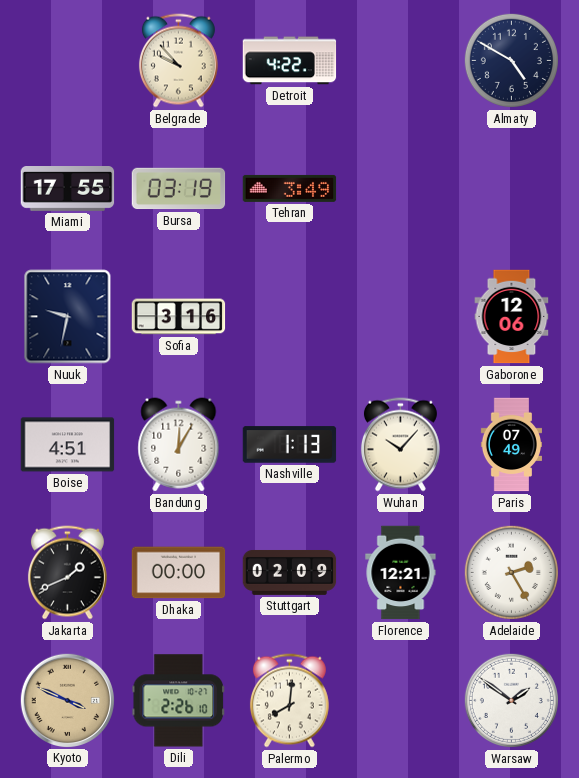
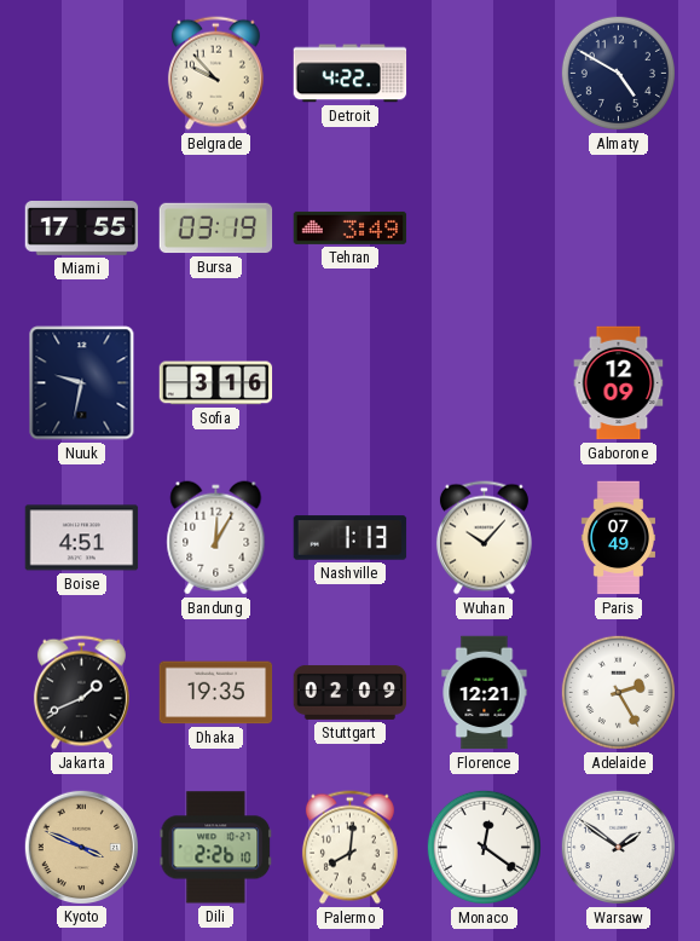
Gaborone: 12:06 -> 12:09 (619, 383)
Dhaka: 00:00 -> 19:35 (216, 693)
Monaco: none -> 12:21 (484, 847)
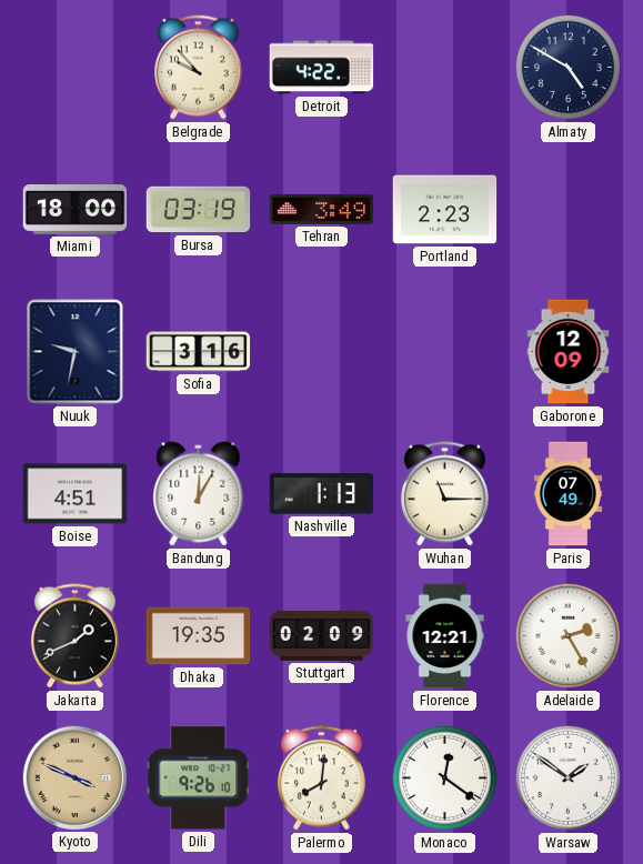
Miami: 17:55 -> 18:00 (76, 210)
Portland: none -> 2:23 (445, 210)
Wuhan: 10:07 -> 11:15 (444, 494)
Dili: 2:26 -> 9:26 (199, 778)
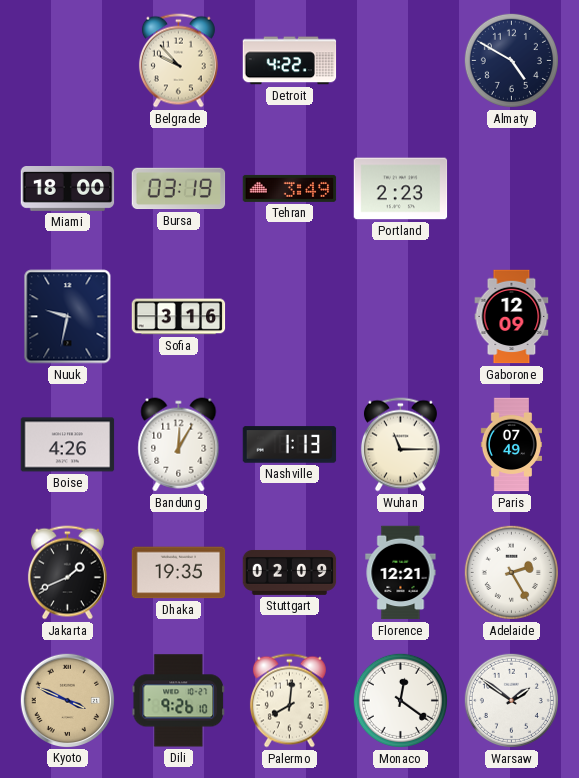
Boise: 4:51 -> 4:26 (68, 445)
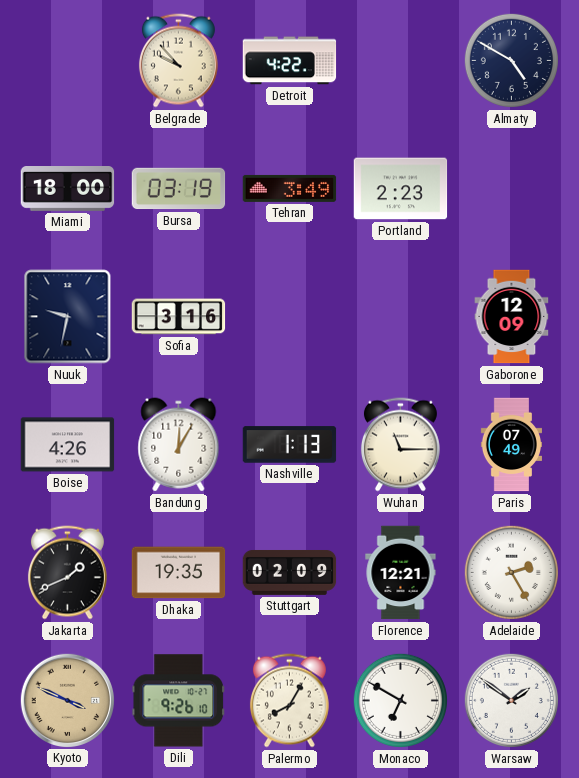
Palermo: 8:01 -> 8:05 (289, 701)
Monaco: 12:21 -> 6:50 (400, 700)
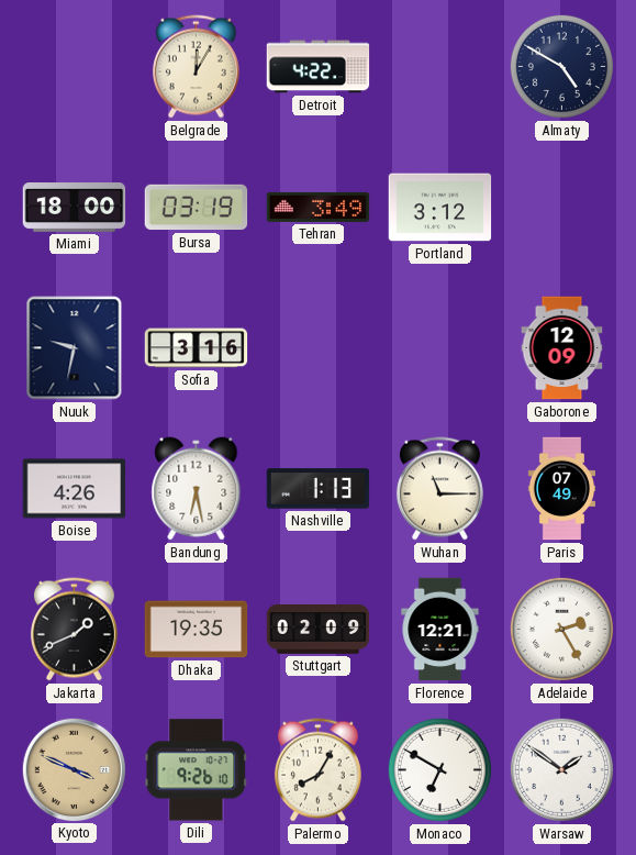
Belgrade: 9:53 -> 12:05 (196, 67)
Portland: 2:23 -> 3:12 (440, 208)
Bandung: 12:05 -> 6:28 (197, 489)
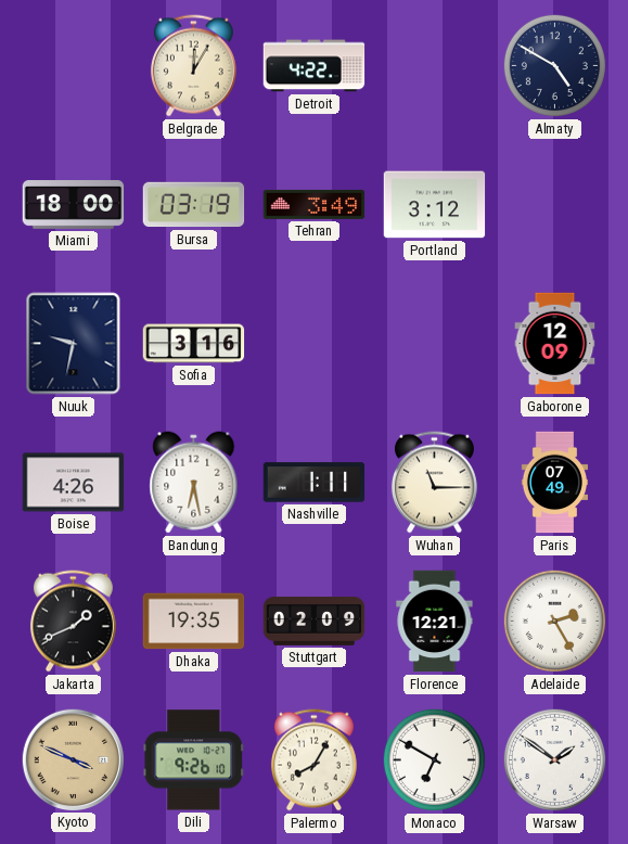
Nashville: 1:13 -> 1:11 (315, 483)
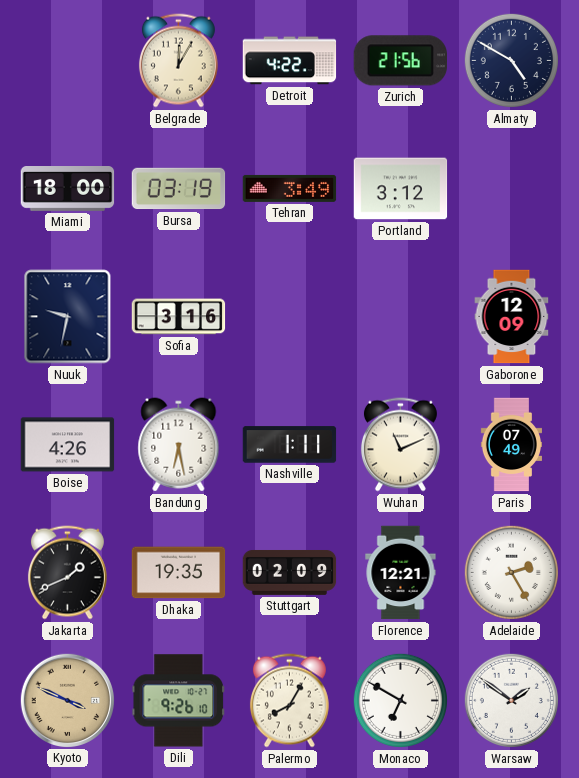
Zurich: none -> 21:56 (400, 61)
Wuhan: 11:15 -> 11:11 (400, 445)
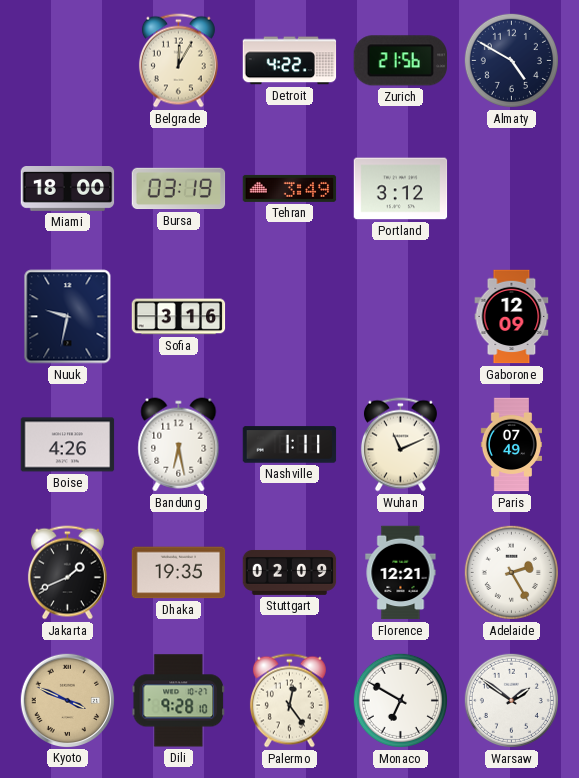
Dili: 9:26 -> 9:28 (179, 701)
Palermo: 8:05 -> 12:24 (289, 701)
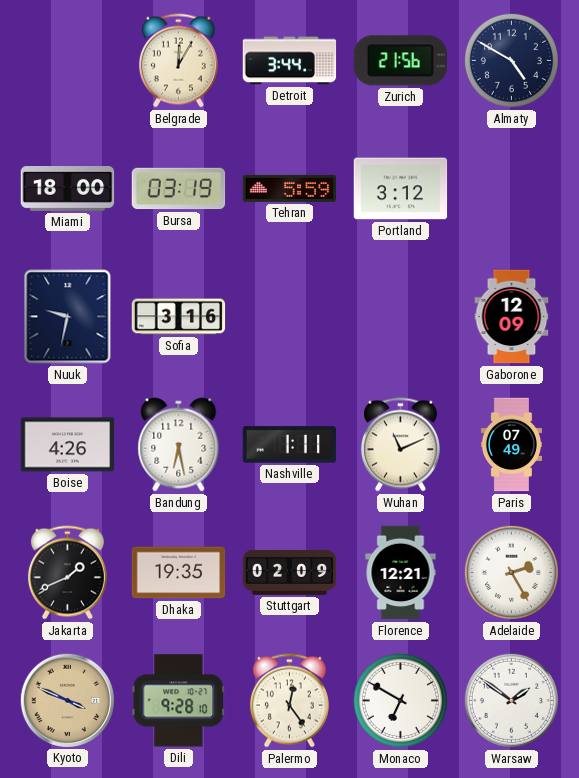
Detroit: 4:22 -> 3:44 (290, 61)
Tehran: 3:49 -> 5:59 (290, 188)
